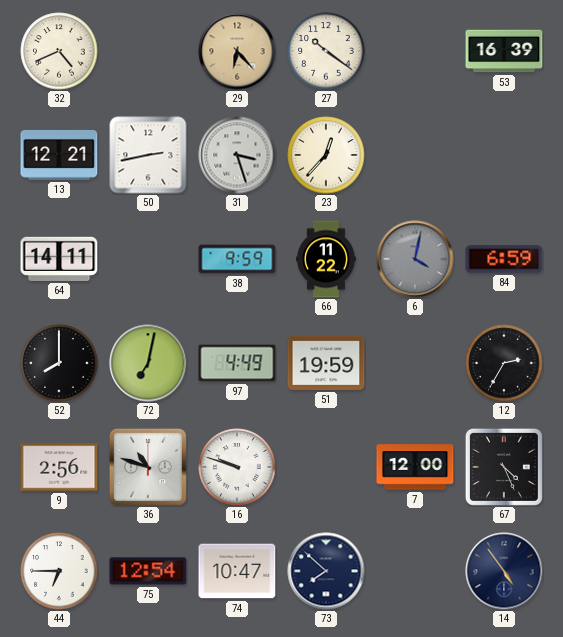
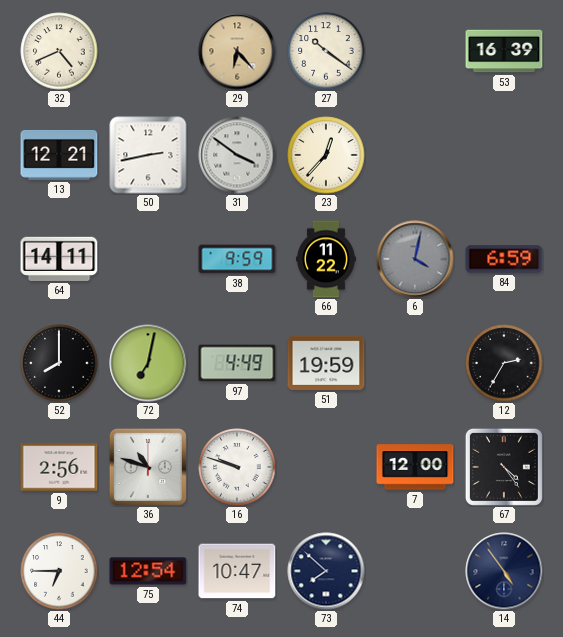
31: 3:27 -> 3:51 (237, 155)
67: 4:26 -> 4:24 (504, 467)
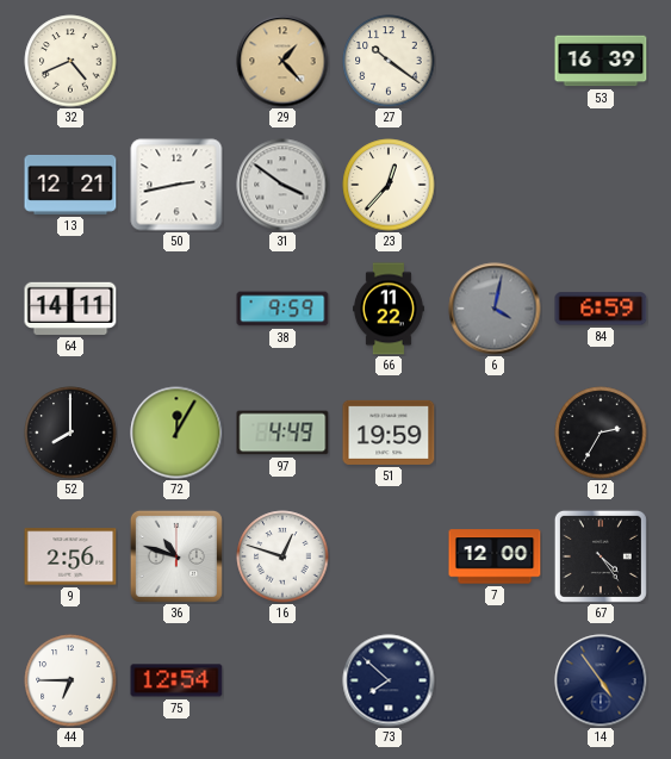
29: 6:23 -> 1:23 (282, 61)
72: 7:02 -> 12:05 (176, 433)
16: 9:48 -> 12:48 (282, 556)
74: 10:47 -> none (237, 571)
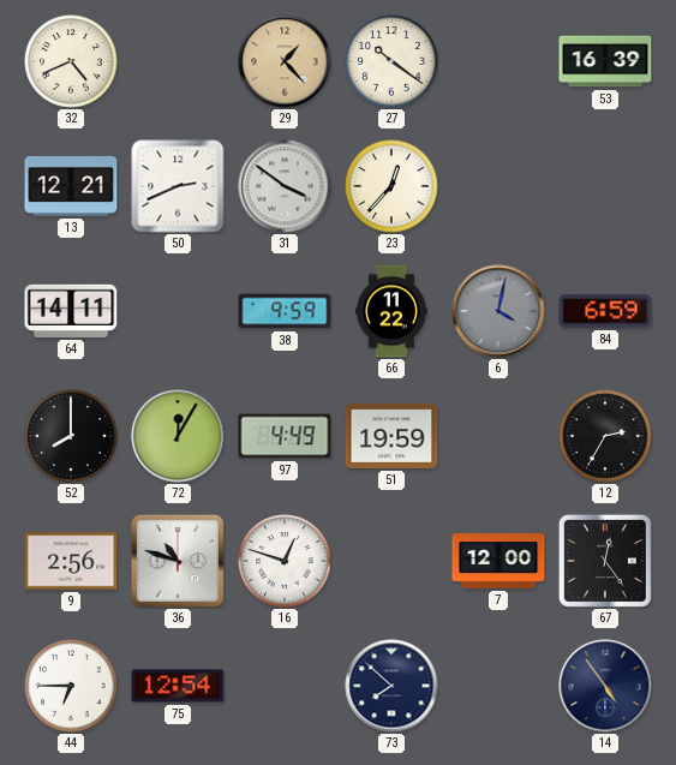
50: 2:43 -> 2:41 (178, 186)
67: 4:24 -> 12:24 (605, 561)
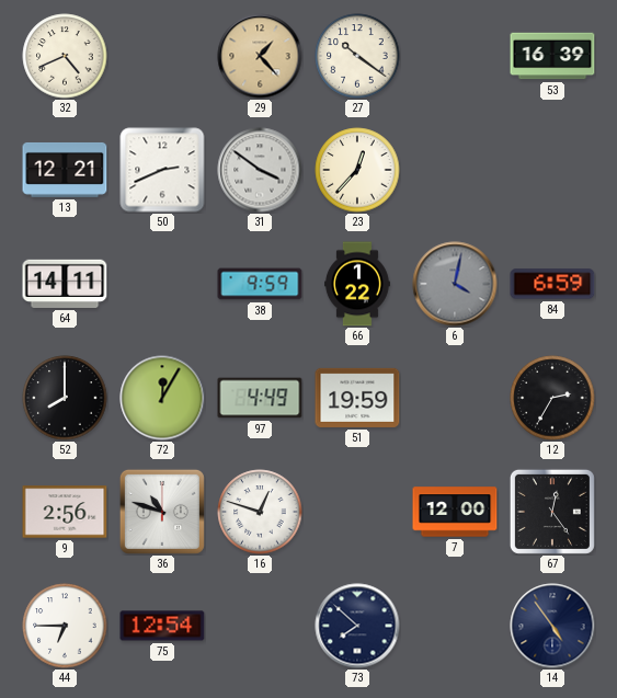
66: 11:22 -> 1:22 (358, 284)
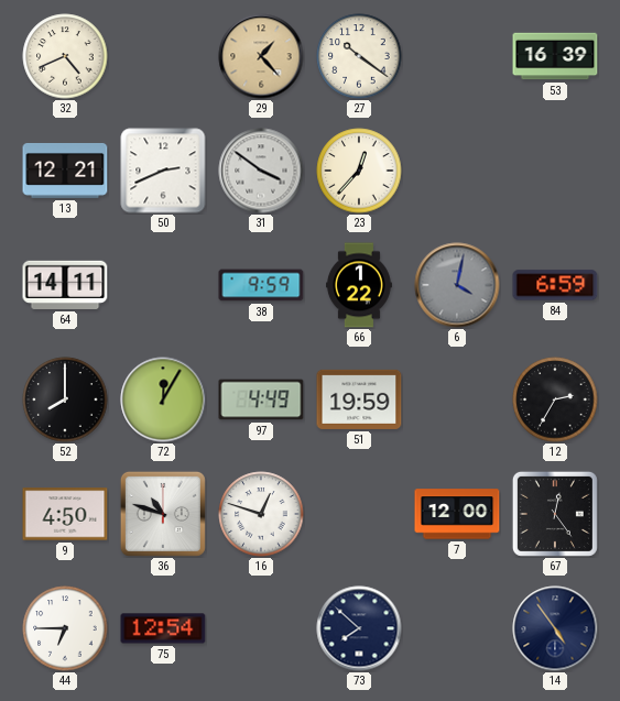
9: 2:56 -> 4:50 (65, 514)
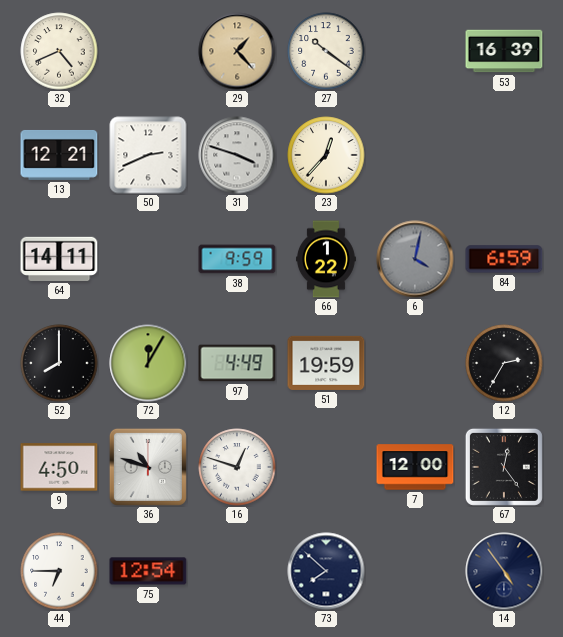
31: 3:51 -> 3:48 (237, 155)
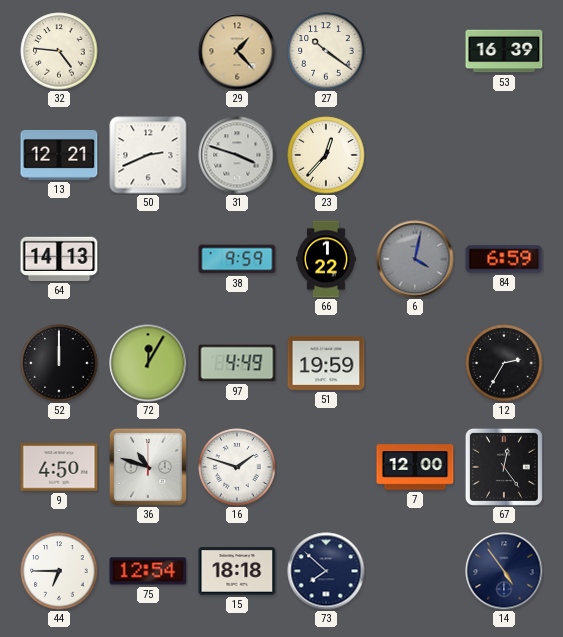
32: 4:41 -> 4:46 (59, 51)
64: 14:11 -> 14:13 (59, 259)
52: 8:00 -> 12:00 (59, 363)
16: 12:48 -> 1:48 (237, 467)
15: none -> 18:18 (237, 571)
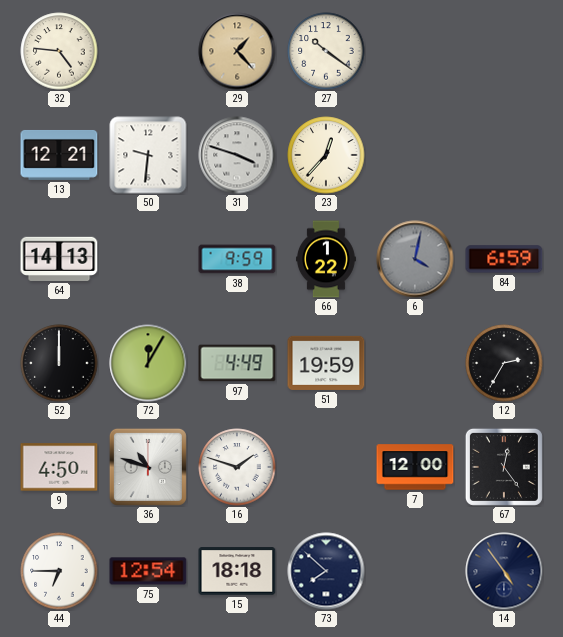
53: 16:39 -> none (504, 51)
50: 2:41 -> 9:31 (148, 155)
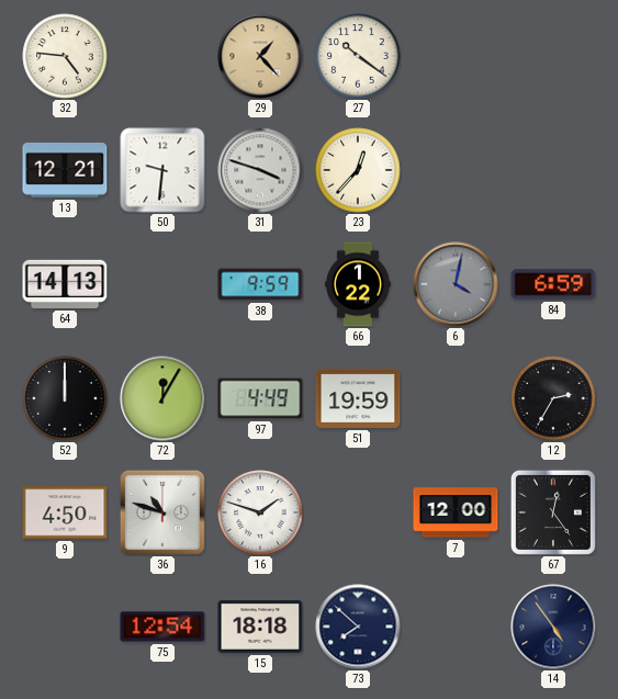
44: 6:45 -> none (59, 571)
